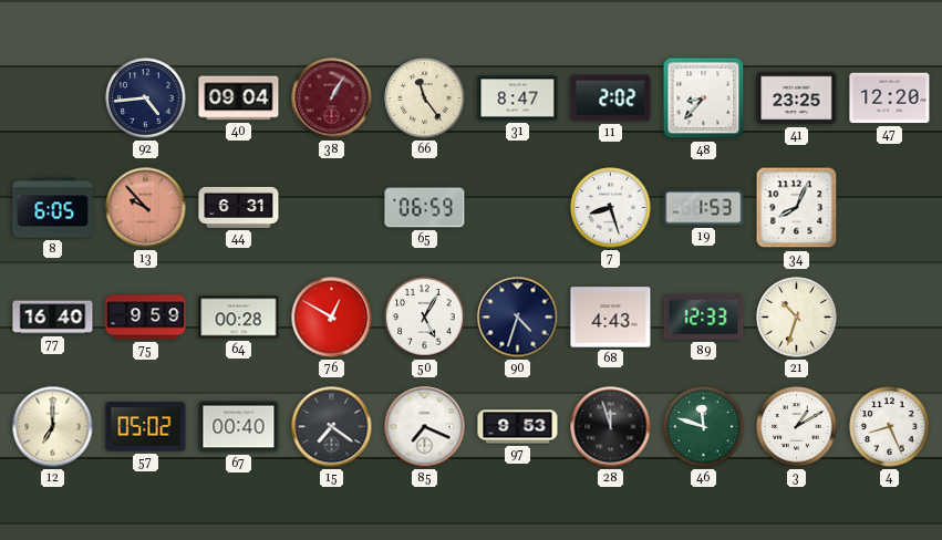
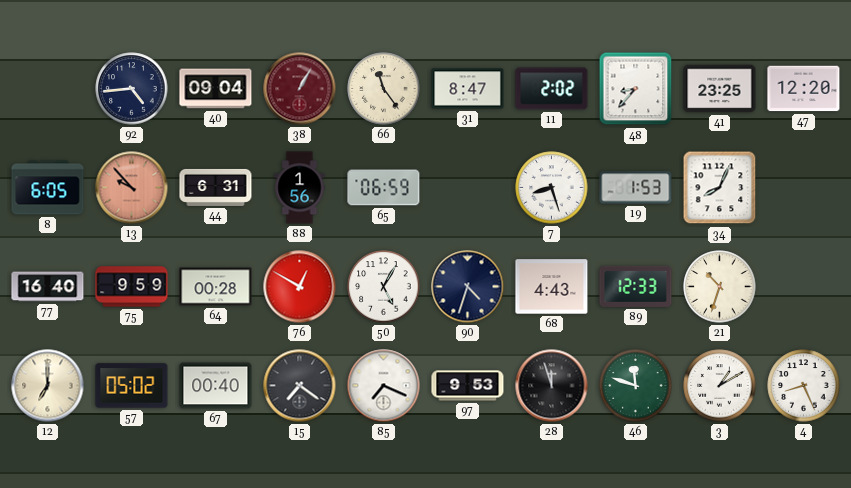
88: none -> 1:56 (300, 188)
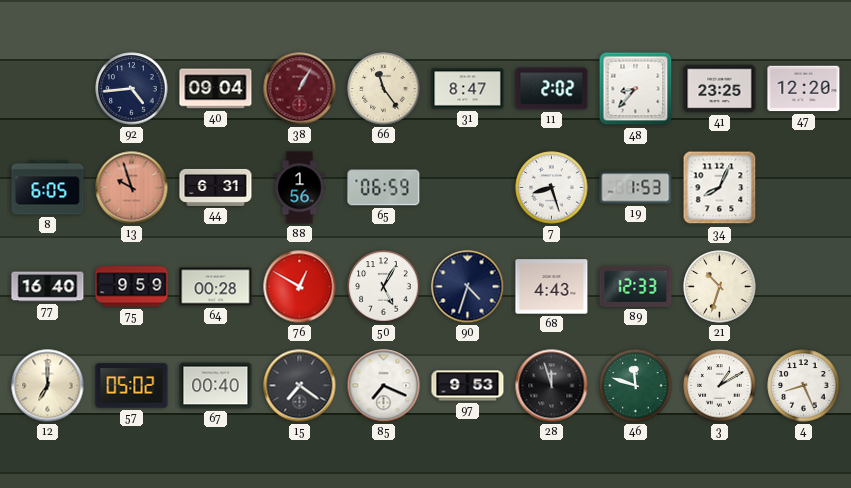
13: 9:53 -> 9:57 (132, 188)
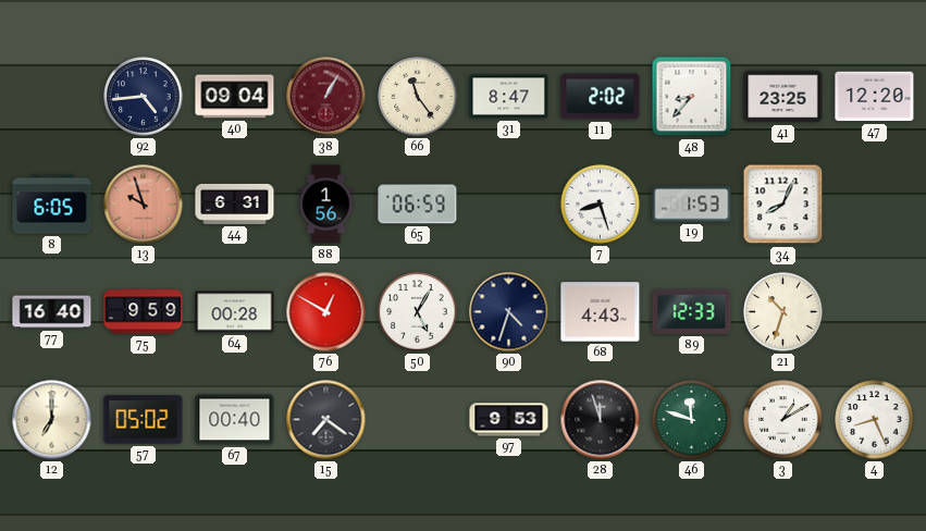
85: 7:19 -> none (384, 386)
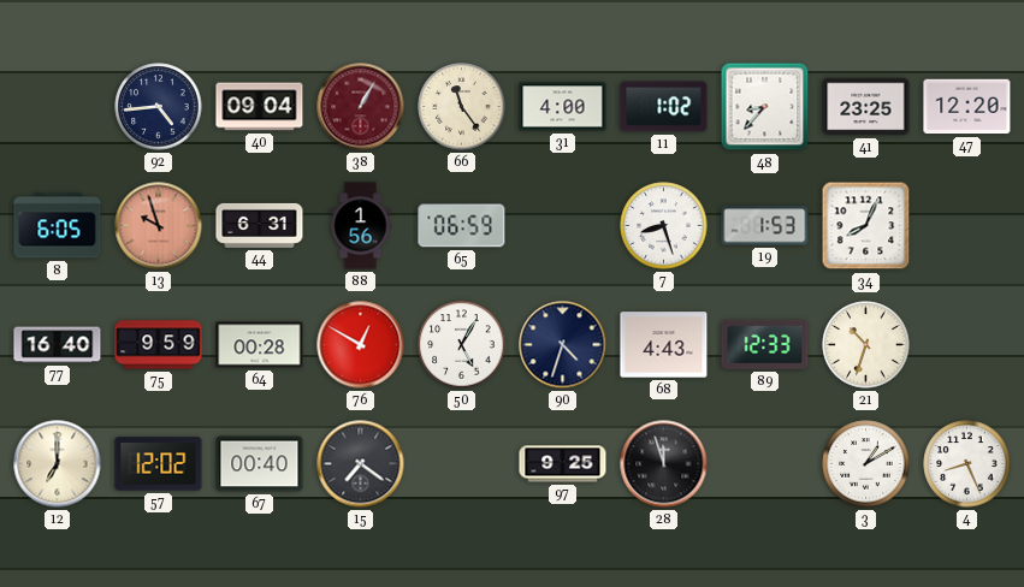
31: 8:47 -> 4:00 (563, 107)
11: 2:02 -> 1:02 (664, 107)
57: 05:02 -> 12:02 (159, 464)
97: 9:53 -> 9:25 (563, 464)
46: 11:48 -> none (692, 420)
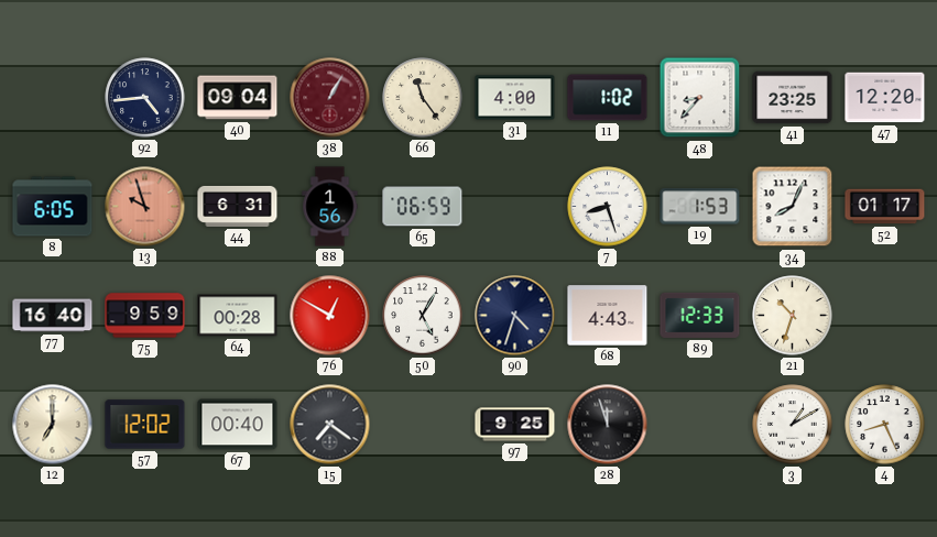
52: none -> 01:17 (885, 207)
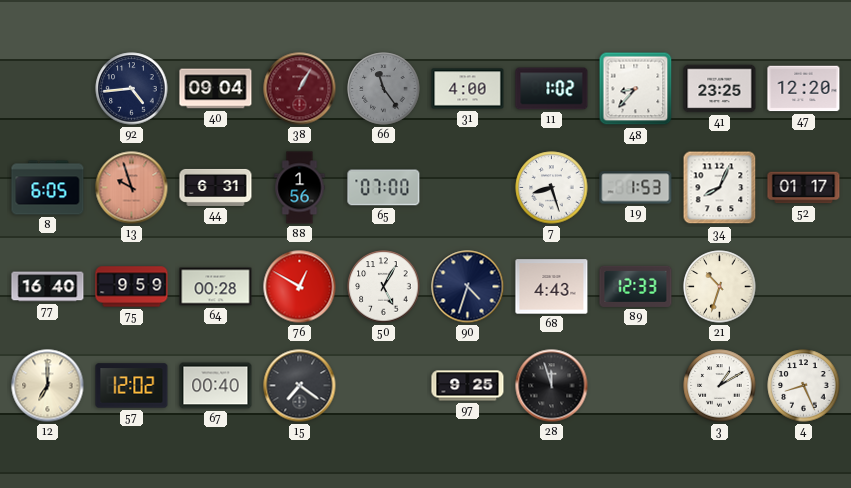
66 dial: cream -> grey (384, 89)
65: 06:59 -> 07:00 (384, 188)
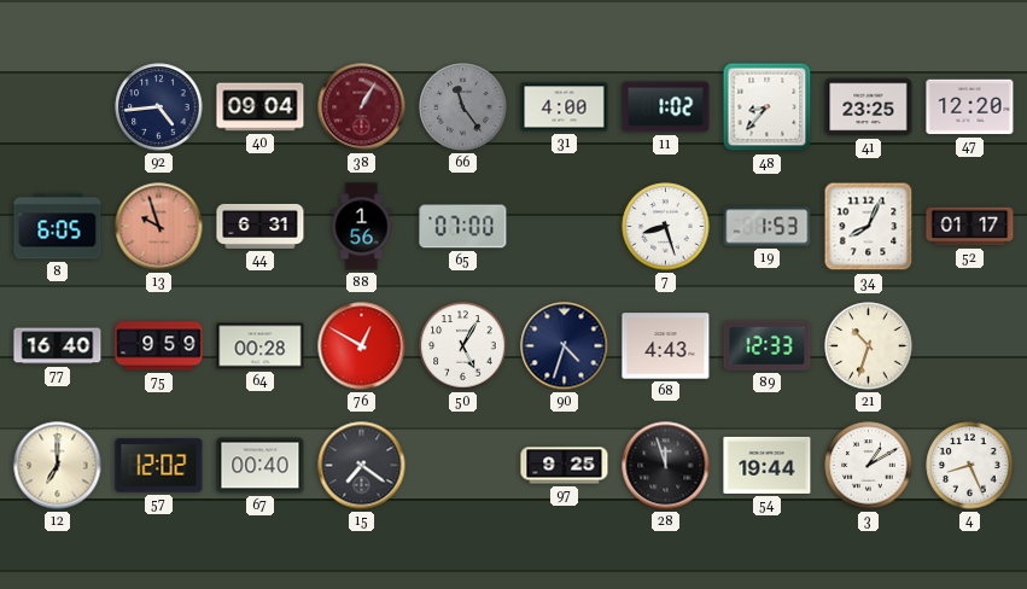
54: none -> 19:44 (768, 465)
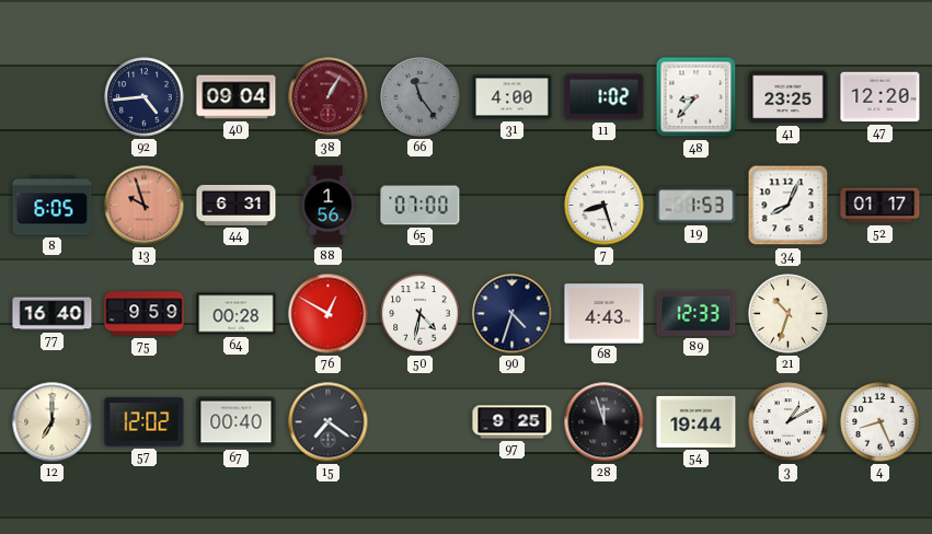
50: 5:05 -> 4:32 (421, 314)
